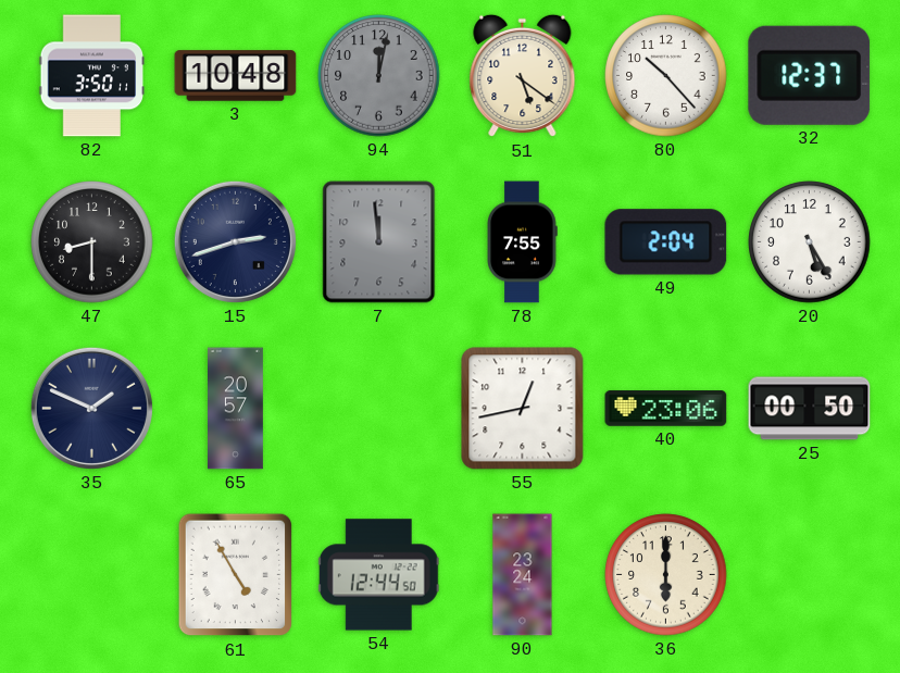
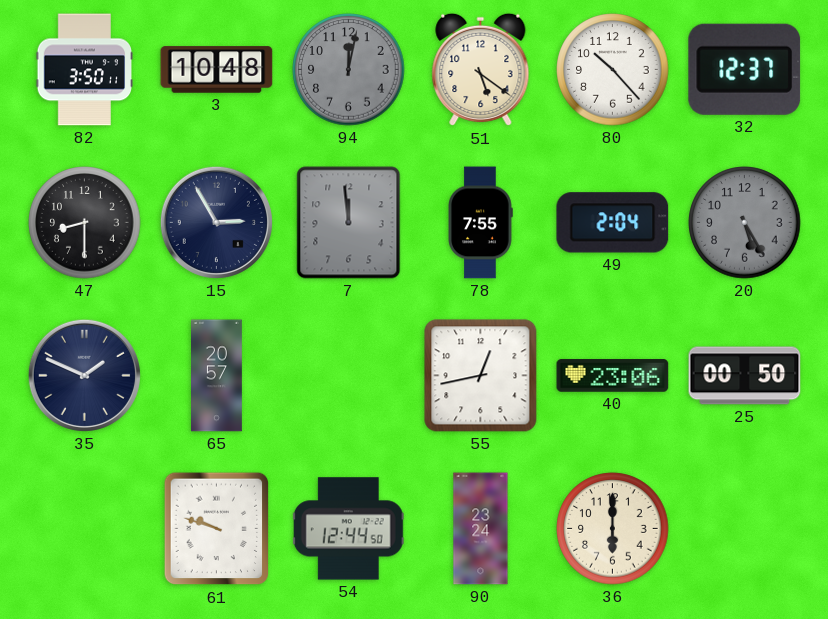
15: 2:42 -> 2:55 (216, 222)
20 dial: white -> grey (745, 223)
61: 4:55 -> 9:48 (217, 529)
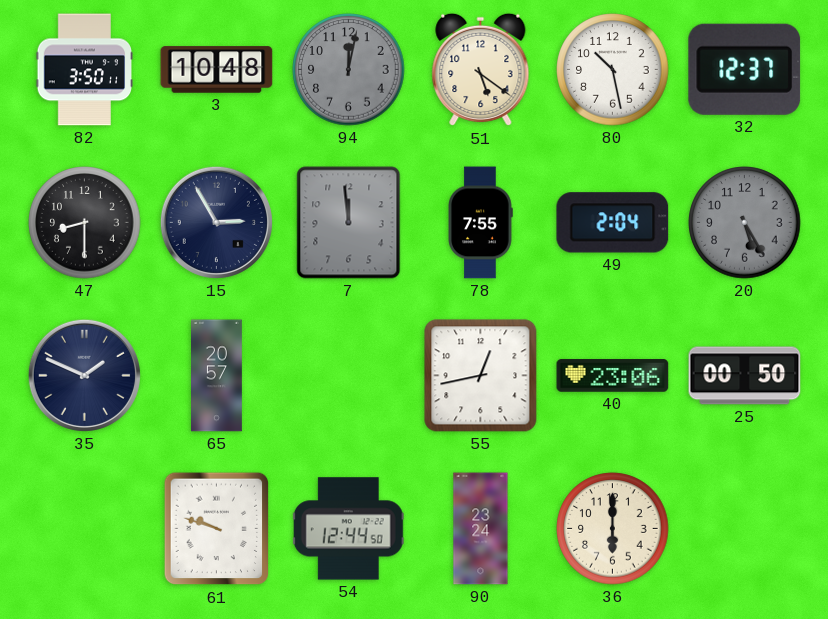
80: 10:23 -> 10:28 (613, 70)
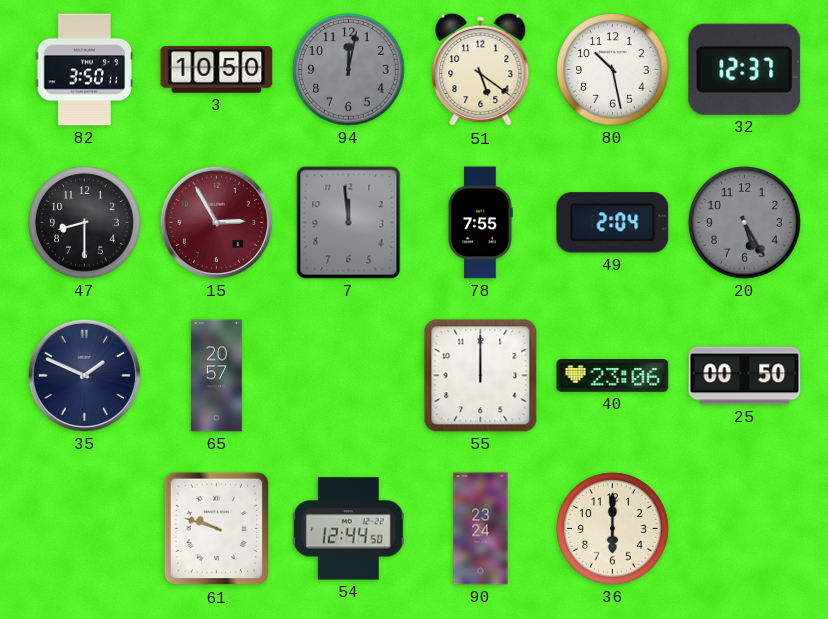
3: 10:48 -> 10:50 (217, 70)
15 dial: navy -> burgundy (216, 222)
55: 12:43 -> 12:00 (481, 376)
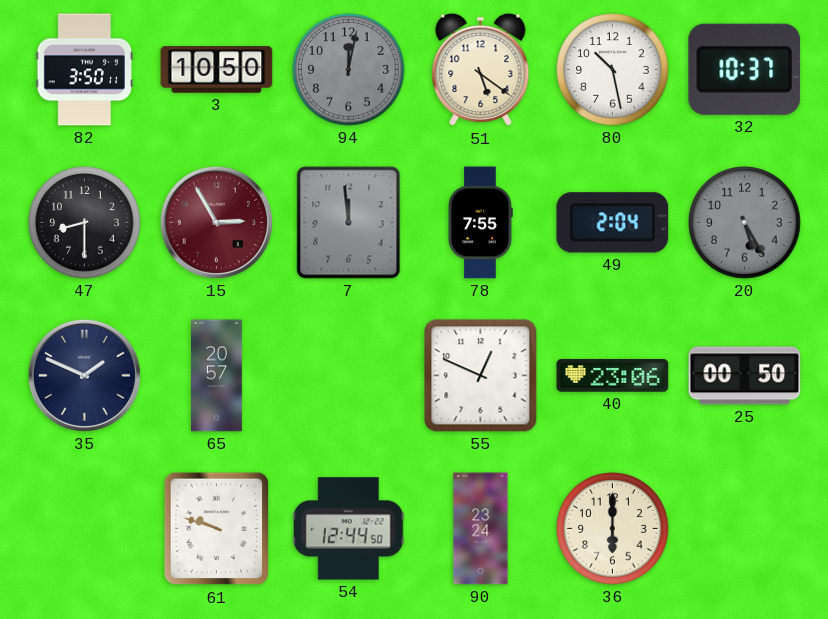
32: 12:37 -> 10:37 (745, 69)
55: 12:00 -> 12:49 (481, 376)
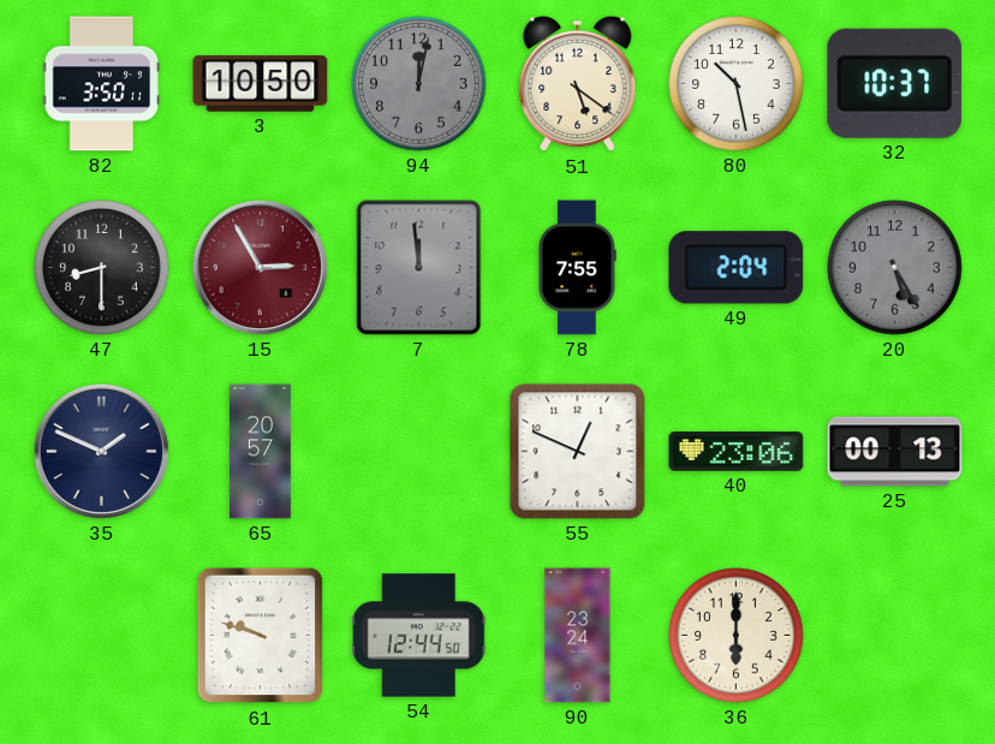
25: 00:50 -> 00:13 (895, 452)
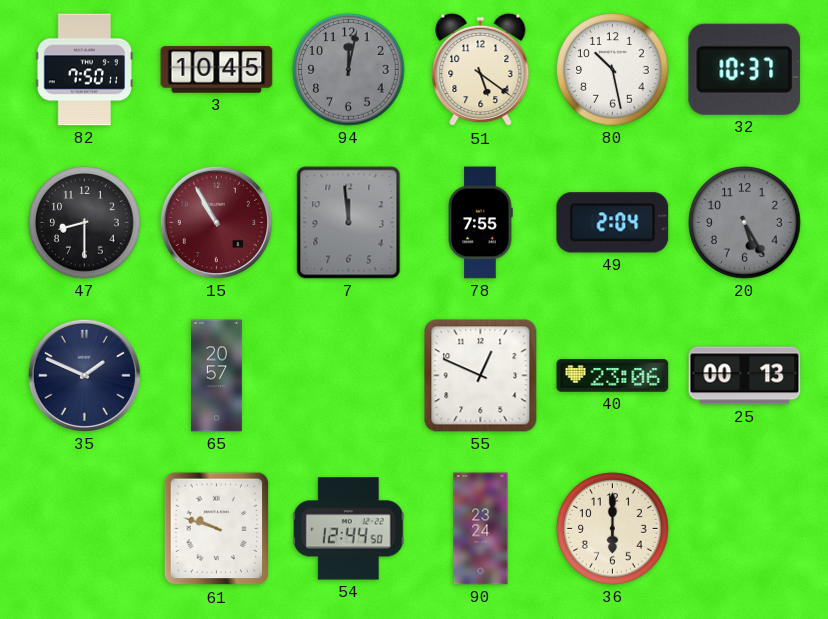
82: 3:50 -> 7:50 (85, 70)
3: 10:50 -> 10:45 (217, 70)
15: 2:55 -> 10:55 (216, 222)
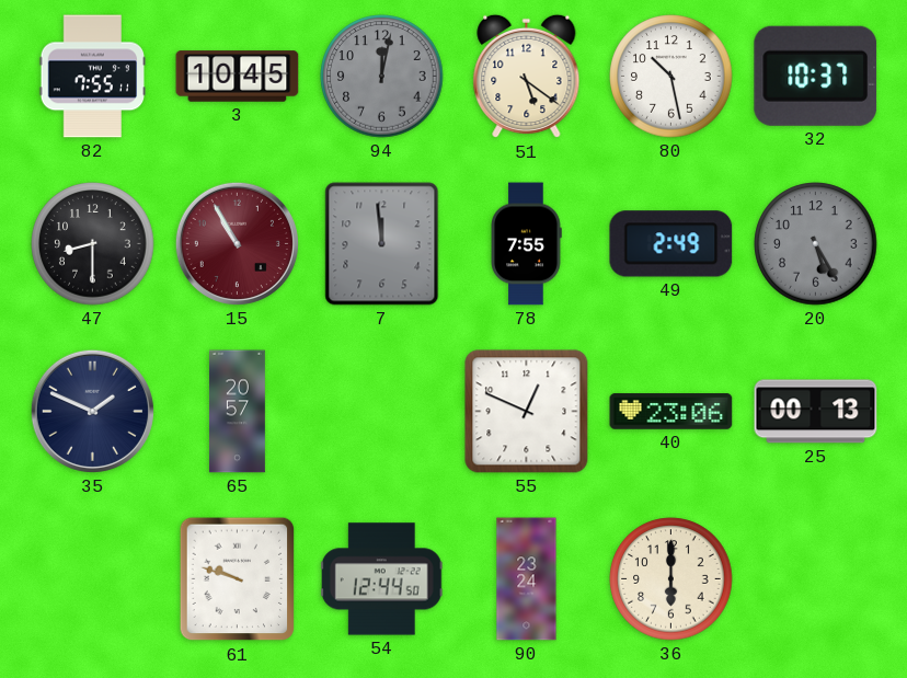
82: 7:50 -> 7:55 (93, 77)
49: 2:04 -> 2:49 (671, 244)
